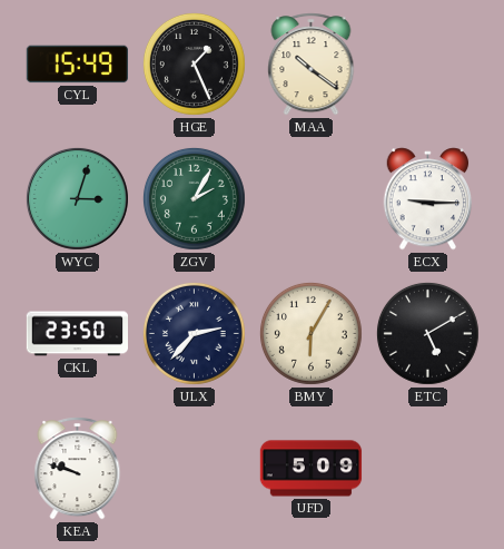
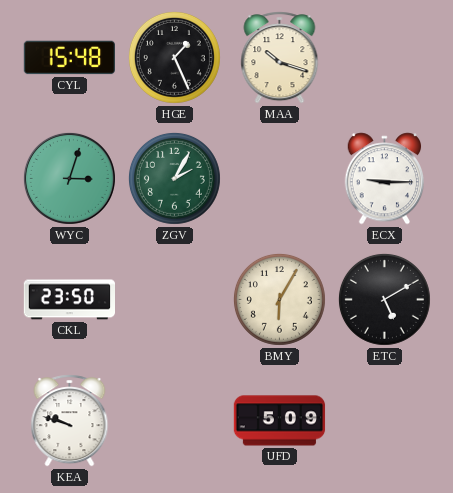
CYL: 15:49 -> 15:48 (69, 58)
MAA: 10:21 -> 10:18 (280, 58)
ULX: 2:37 -> none (194, 333)
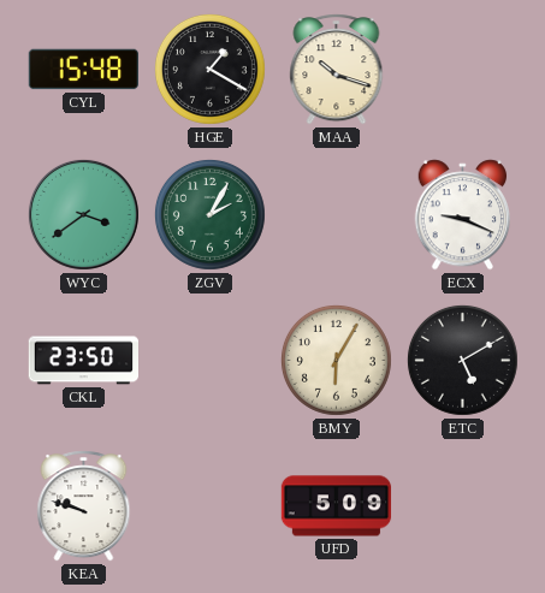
HGE: 1:26 -> 1:20 (209, 69)
WYC: 3:03 -> 3:39 (83, 214)
ECX: 9:15 -> 9:19 (463, 215)
